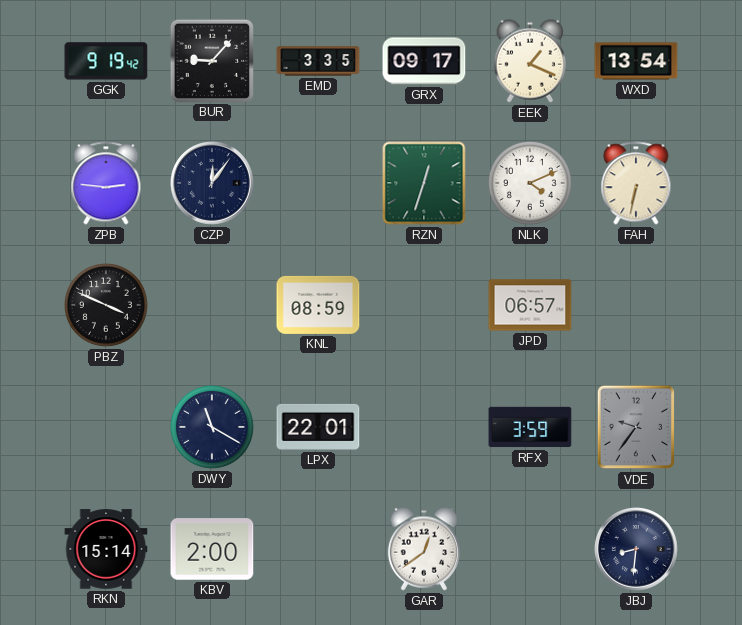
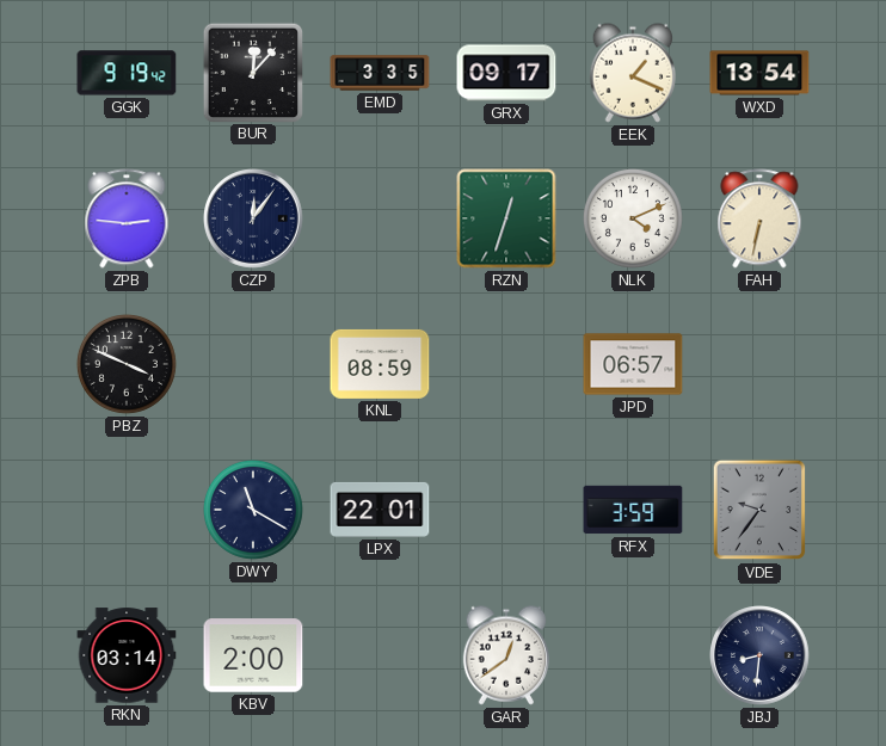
BUR: 9:07 -> 12:07 (252, 72)
RKN: 15:14 -> 03:14 (127, 655)
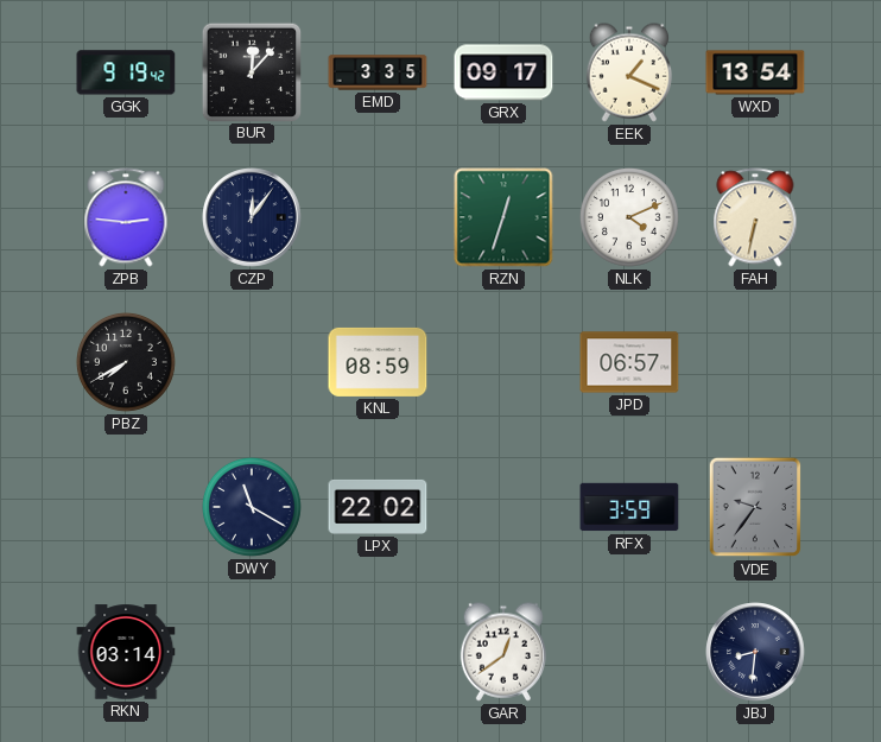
PBZ: 3:49 -> 7:40 (126, 362)
LPX: 22:01 -> 22:02 (378, 507)
KBV: 2:00 -> none (253, 655)
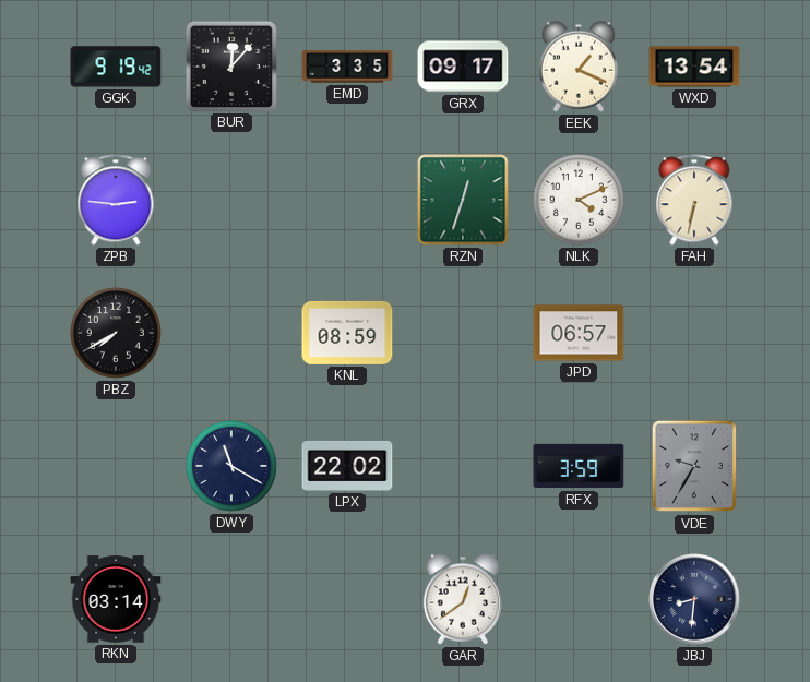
CZP: 12:06 -> none (252, 217)
VDE: 9:36 -> 9:35 (694, 466)
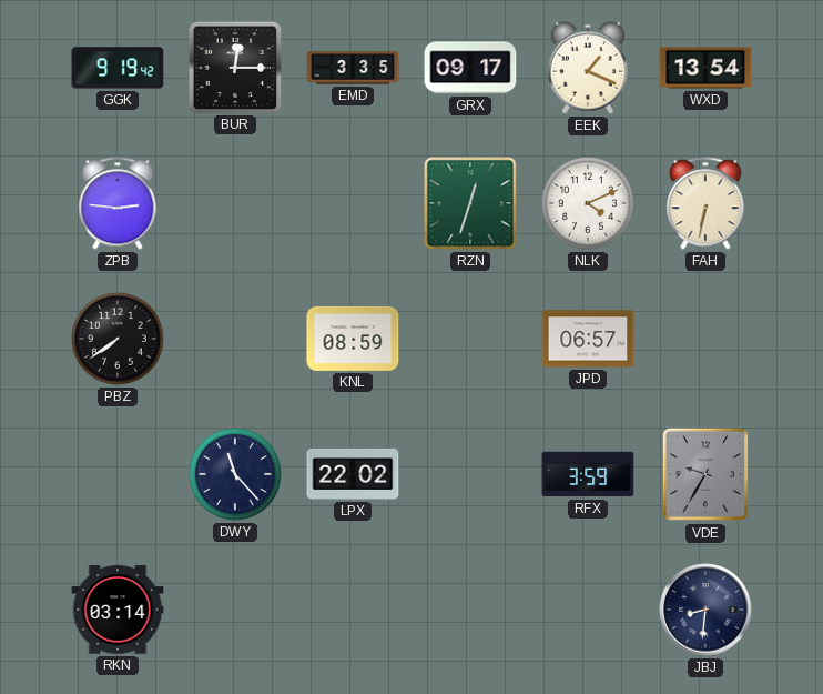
BUR: 12:07 -> 12:15 (234, 67)
PBZ: 7:40 -> 7:39 (118, 339)
DWY: 11:20 -> 11:23 (235, 474)
GAR: 12:39 -> none (462, 599)
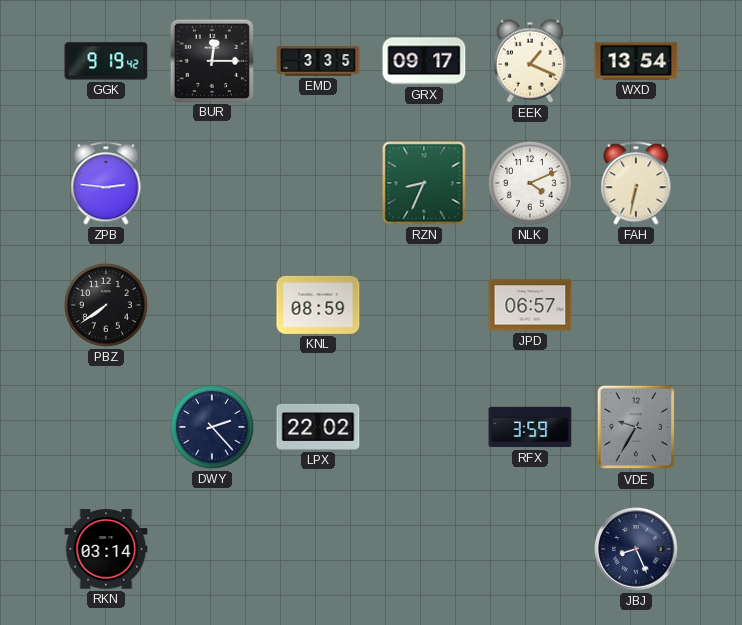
RZN: 12:33 -> 8:34 (424, 183)
DWY: 11:23 -> 2:23 (212, 427)
JBJ: 8:31 -> 8:26 (636, 549)
